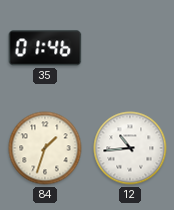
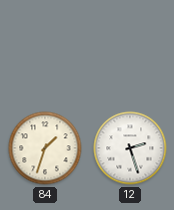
35: 01:46 -> none (45, 48)
12: 10:44 -> 2:27 (130, 148)
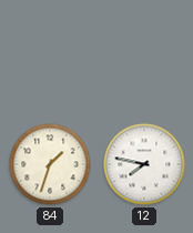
12: 2:27 -> 7:47 (144, 164)
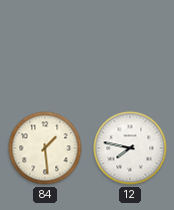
84: 1:33 -> 1:29 (45, 148)
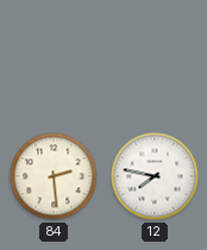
84: 1:29 -> 2:29 (54, 176)
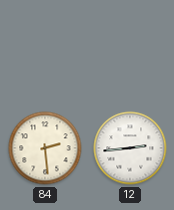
12: 7:47 -> 2:44 (130, 148)
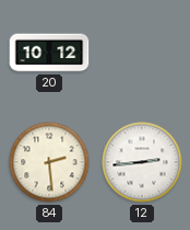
20: none -> 10:12 (49, 53)
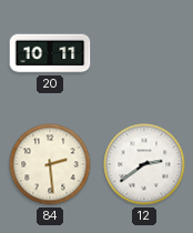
20: 10:12 -> 10:11 (50, 53)
12: 2:44 -> 2:39 (144, 164)
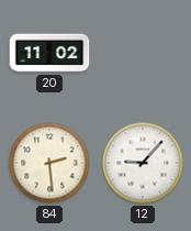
20: 10:11 -> 11:02 (49, 53)
12: 2:39 -> 9:07 (143, 163)
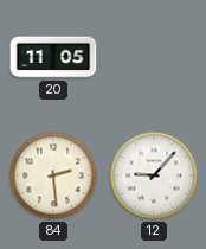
20: 11:02 -> 11:05 (53, 57)
